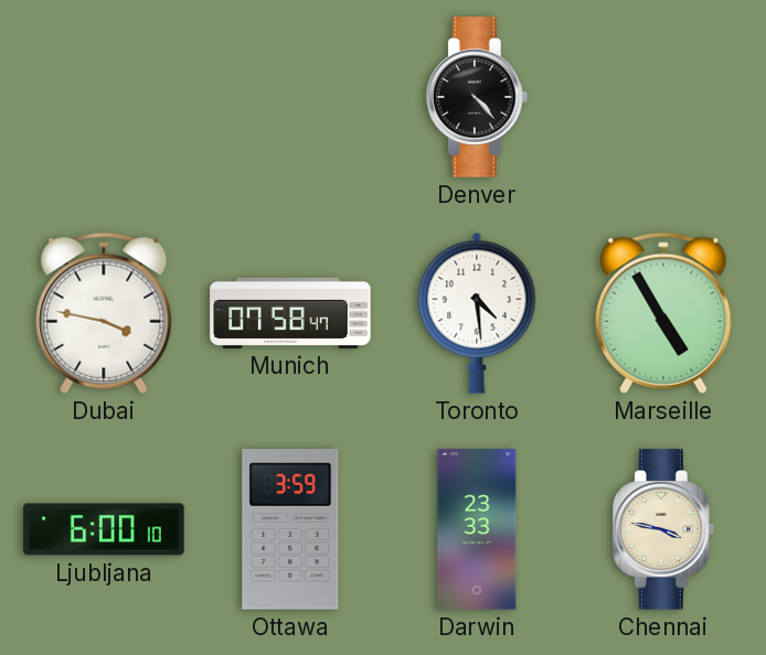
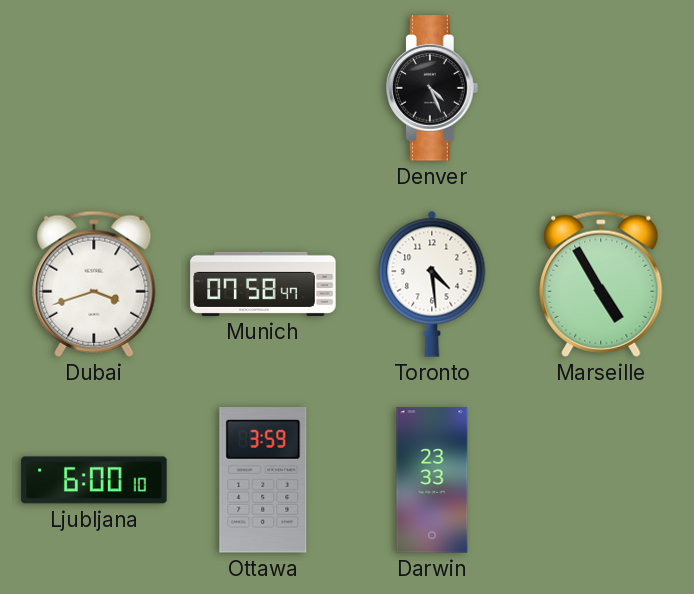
Denver: 4:23 -> 4:26 (433, 88)
Dubai: 3:47 -> 3:42 (94, 284)
Chennai: 3:47 -> none (664, 529)
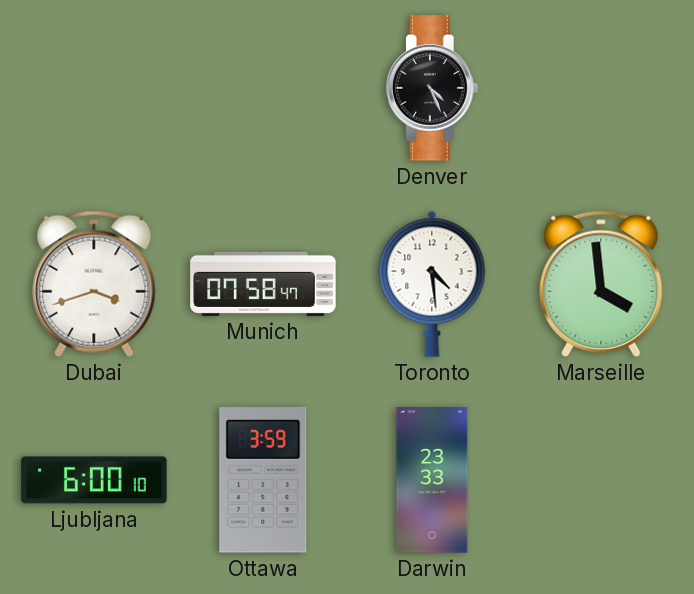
Marseille: 4:55 -> 3:59 (601, 284)
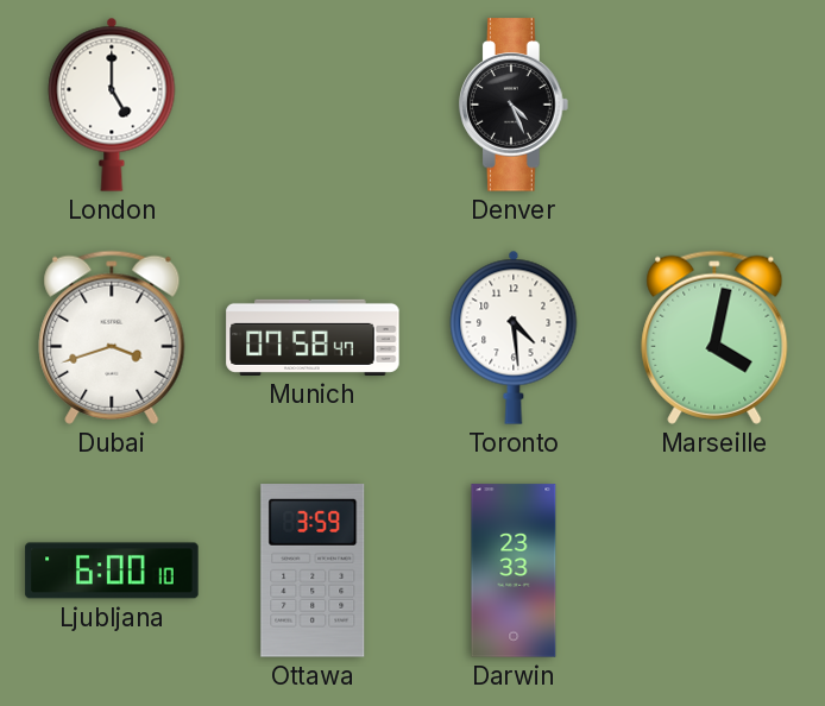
London: none -> 5:00 (112, 105)
Marseille: 3:59 -> 4:02 (714, 338)
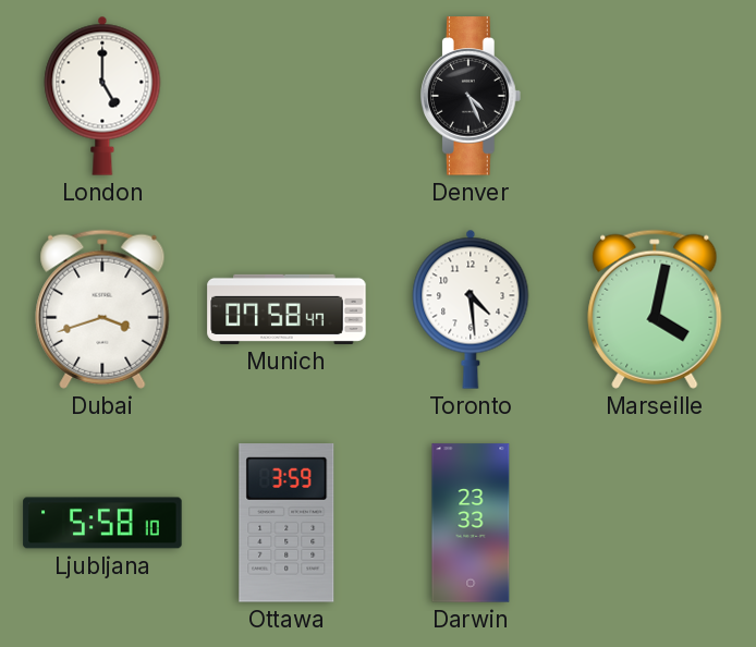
Ljubljana: 6:00 -> 5:58 (102, 523)
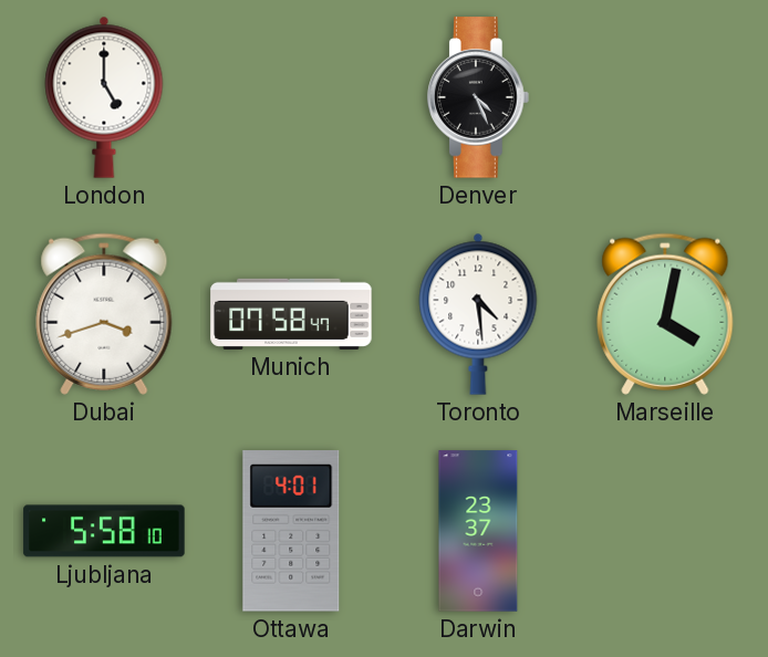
Ottawa: 3:59 -> 4:01 (291, 531)
Darwin: 23:33 -> 23:37 (478, 531)
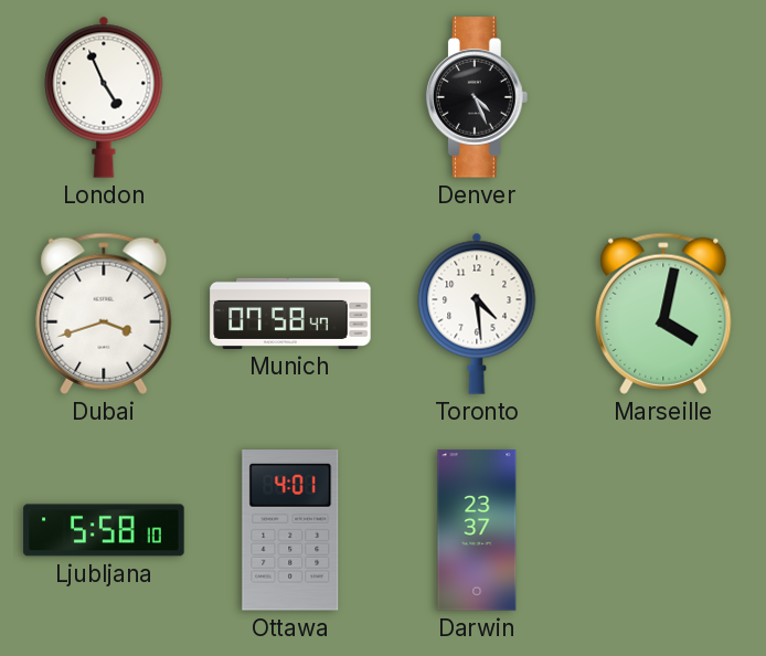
London: 5:00 -> 4:56 (104, 97)
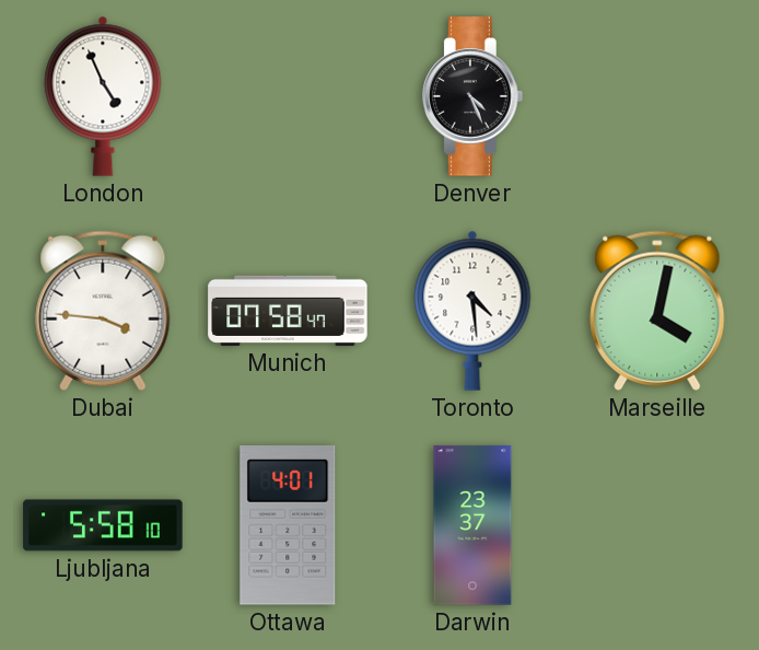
Dubai: 3:42 -> 3:46 (103, 311)
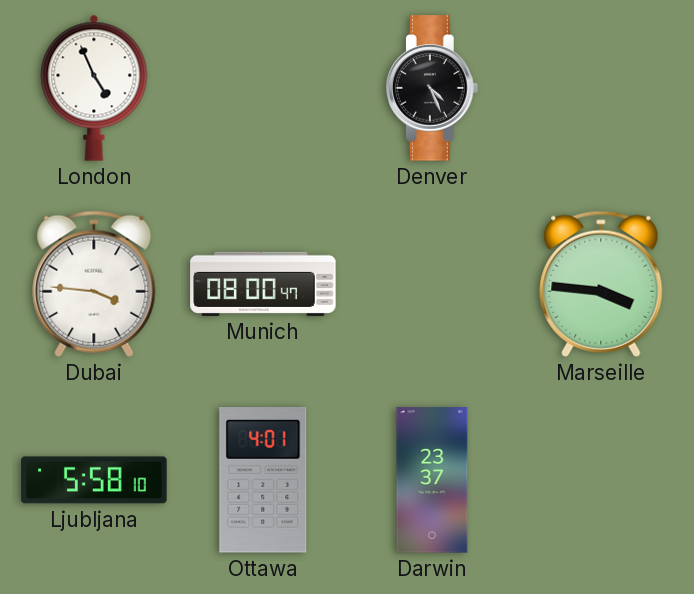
Munich: 07:58 -> 08:00 (263, 284)
Toronto: 4:29 -> none (472, 311)
Marseille: 4:02 -> 3:46 (601, 284)
